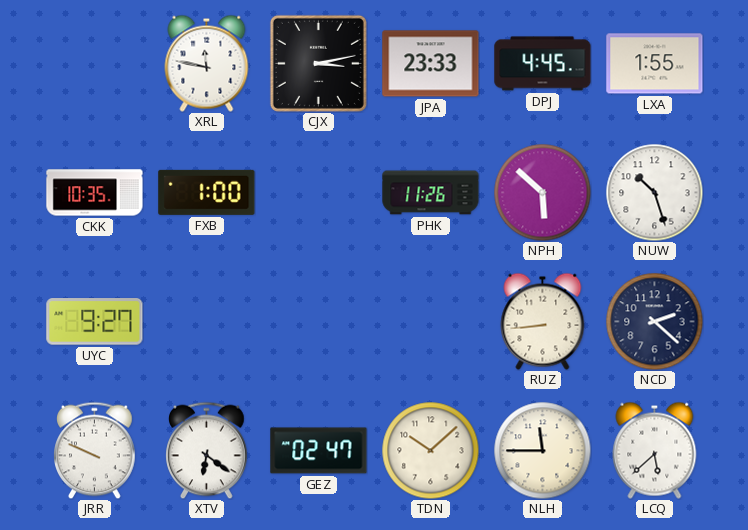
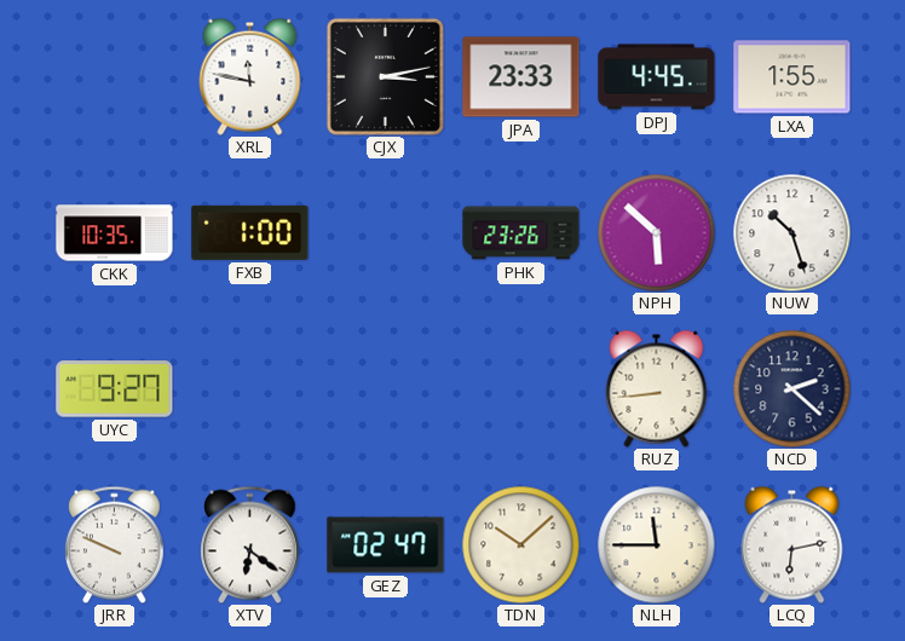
PHK: 11:26 -> 23:26 (521, 233)
LCQ: 5:38 -> 6:13 (792, 544)
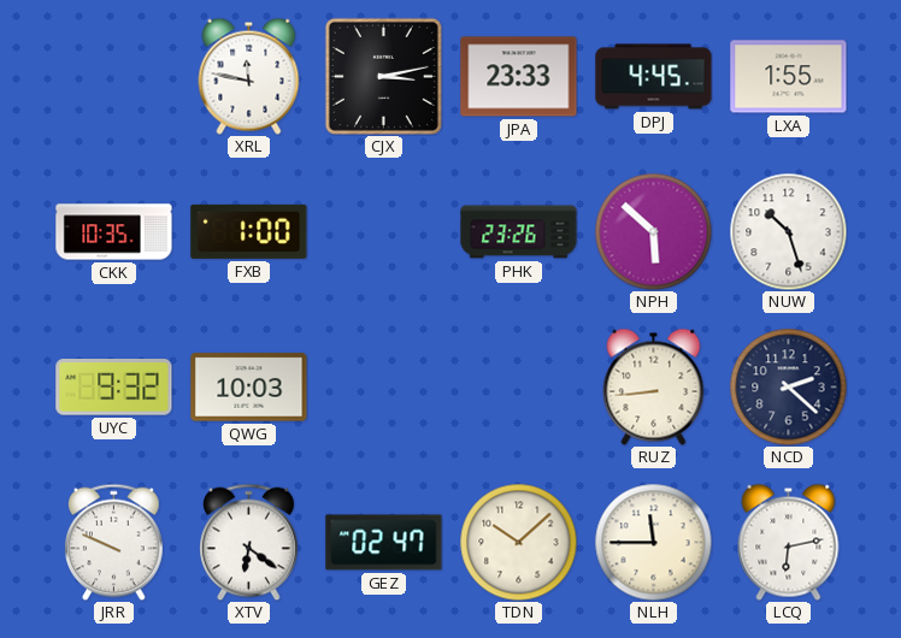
UYC: 9:27 -> 9:32 (114, 388)
QWG: none -> 10:03 (249, 388)
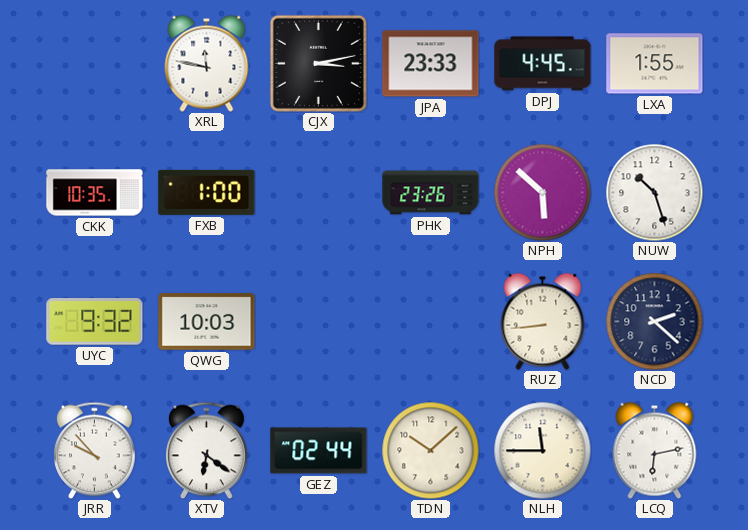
JRR: 9:49 -> 9:53 (95, 450)
GEZ: 02:47 -> 02:44 (319, 451)
